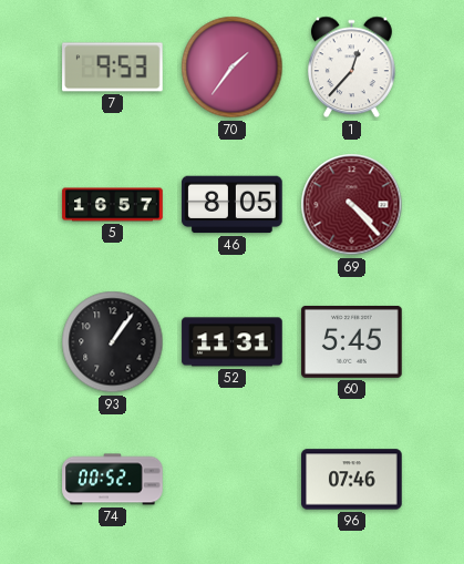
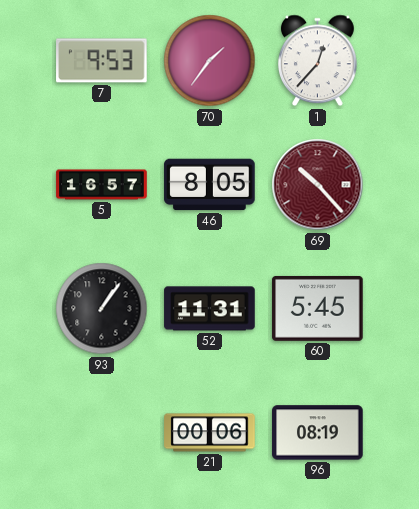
69: 4:23 -> 10:23 (318, 185)
74: 00:52 -> none (113, 480)
21: none -> 00:06 (210, 433)
96: 07:46 -> 08:19 (318, 433)
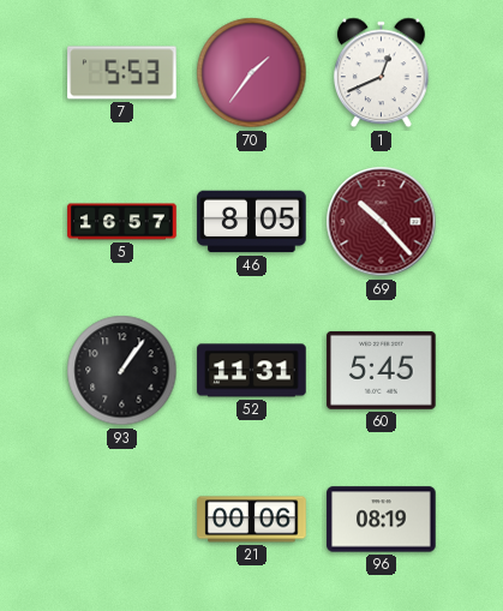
7: 9:53 -> 5:53 (122, 73)
1: 12:37 -> 12:41 (381, 73)
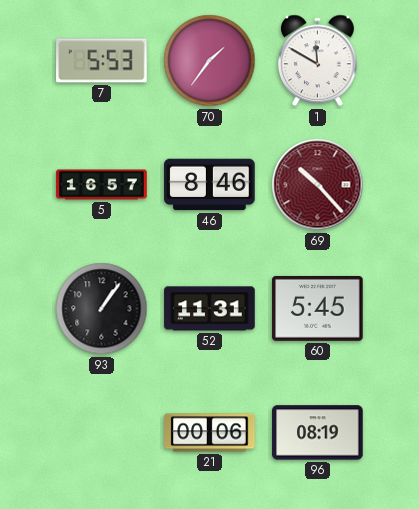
1: 12:41 -> 11:50 (317, 61)
46: 8:05 -> 8:46 (210, 185)
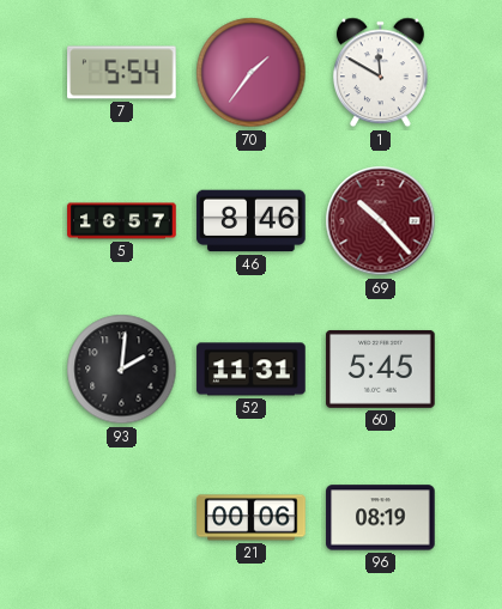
7: 5:53 -> 5:54 (122, 73)
93: 1:06 -> 2:01 (122, 370)
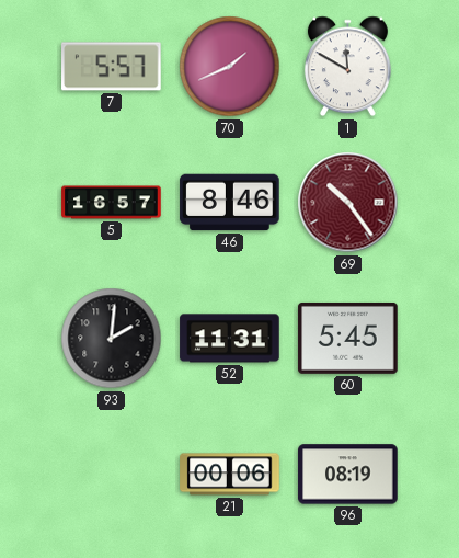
7: 5:54 -> 5:57 (112, 67)
70: 1:36 -> 1:41 (230, 67)
69: 10:23 -> 10:24 (348, 203)
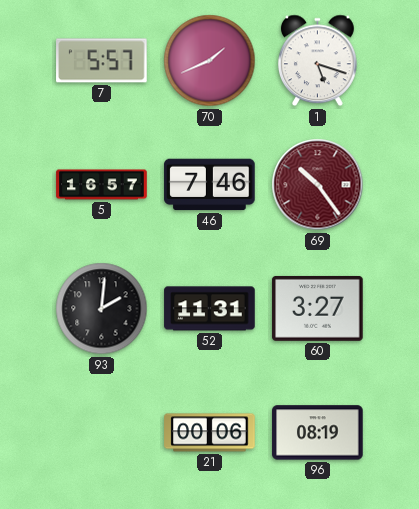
1: 11:50 -> 5:18 (317, 61)
46: 8:46 -> 7:46 (210, 185)
60: 5:45 -> 3:27 (318, 308)
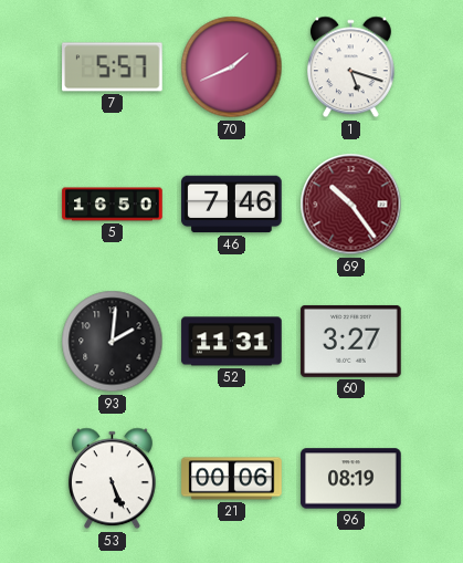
5: 16:57 -> 16:50 (113, 205)
53: none -> 5:26 (112, 479)
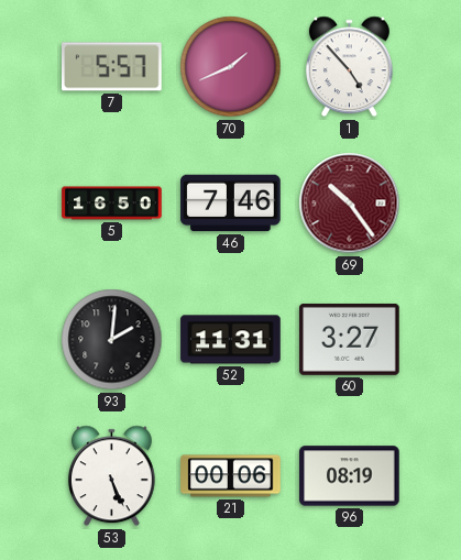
1: 5:18 -> 4:53 (349, 67)
